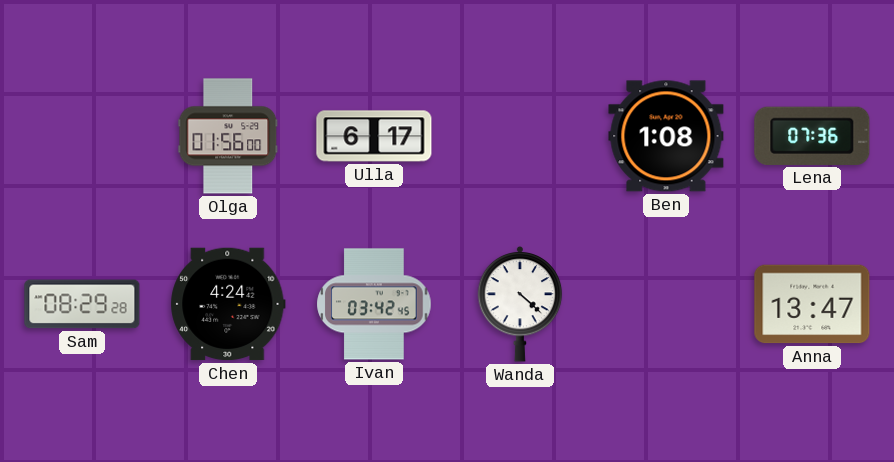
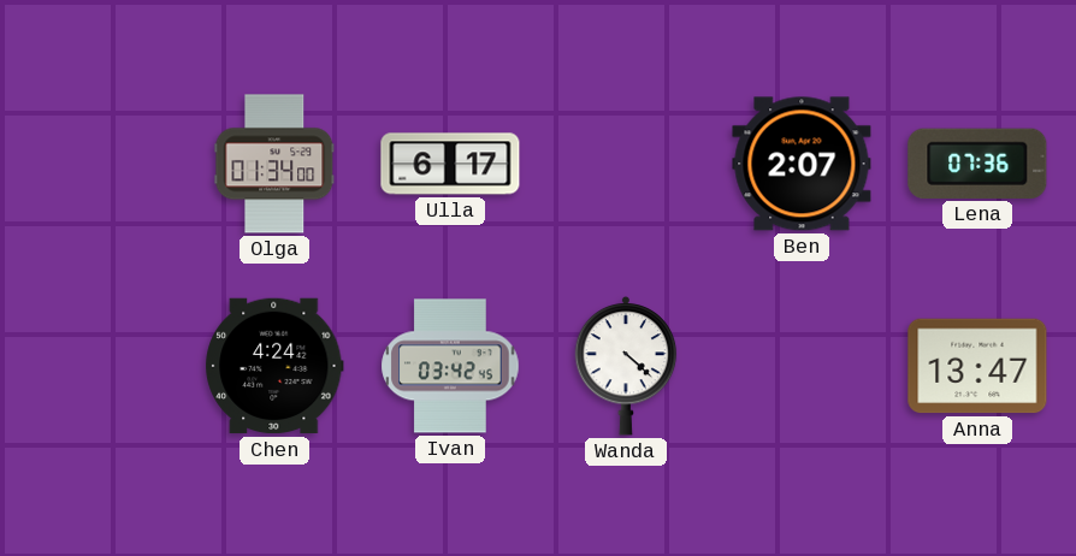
Olga: 01:56 -> 01:34 (274, 164)
Ben: 1:08 -> 2:07 (802, 164)
Sam: 08:29 -> none (82, 304)
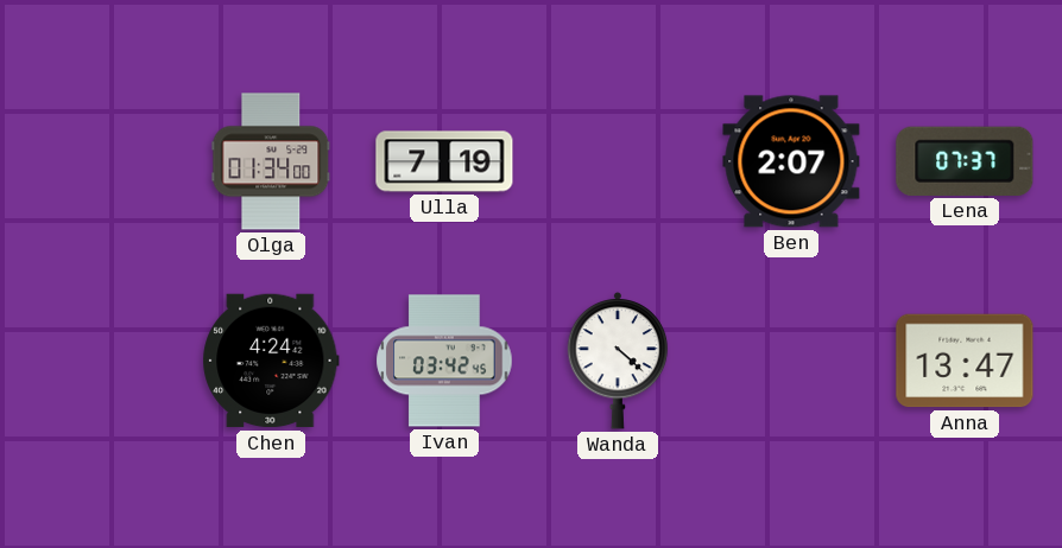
Ulla: 6:17 -> 7:19 (444, 161)
Lena: 07:36 -> 07:37 (965, 161)
